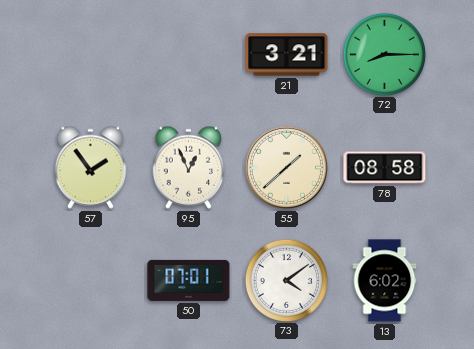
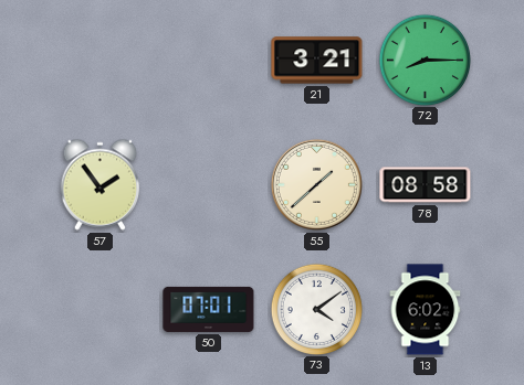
95: 12:56 -> none (189, 167)
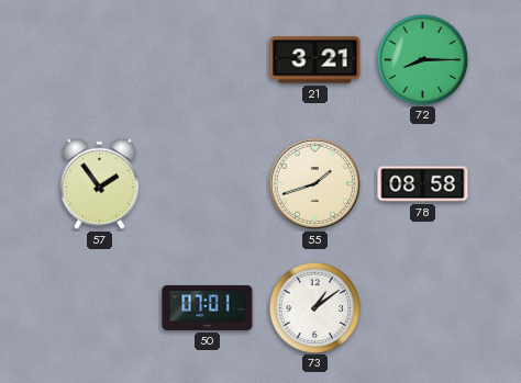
55: 1:38 -> 1:42 (314, 183)
73: 4:09 -> 1:09 (314, 307)
13: 6:02 -> none (426, 310)
